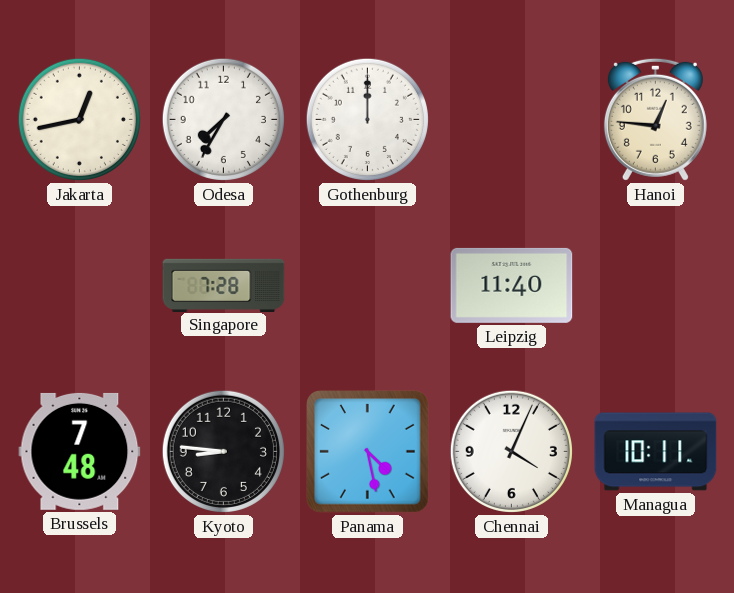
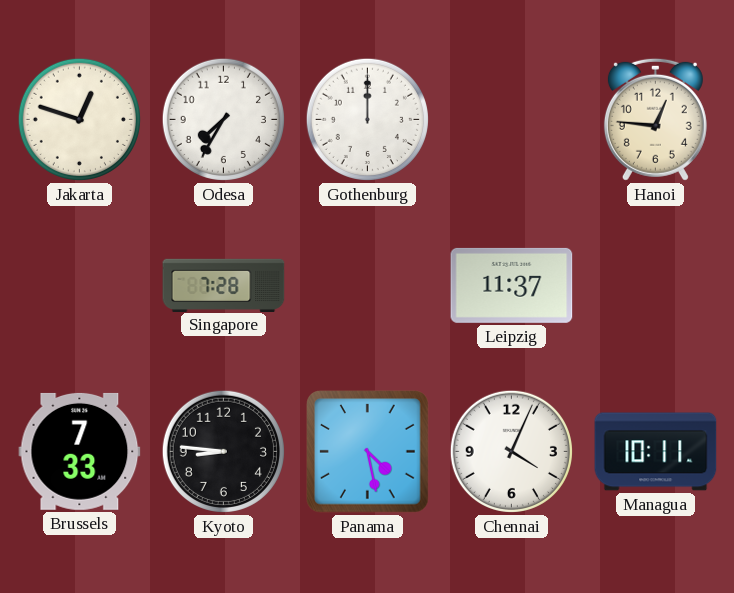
Jakarta: 12:43 -> 12:48 (79, 119)
Leipzig: 11:40 -> 11:37 (512, 285)
Brussels: 7:48 -> 7:33 (80, 451)
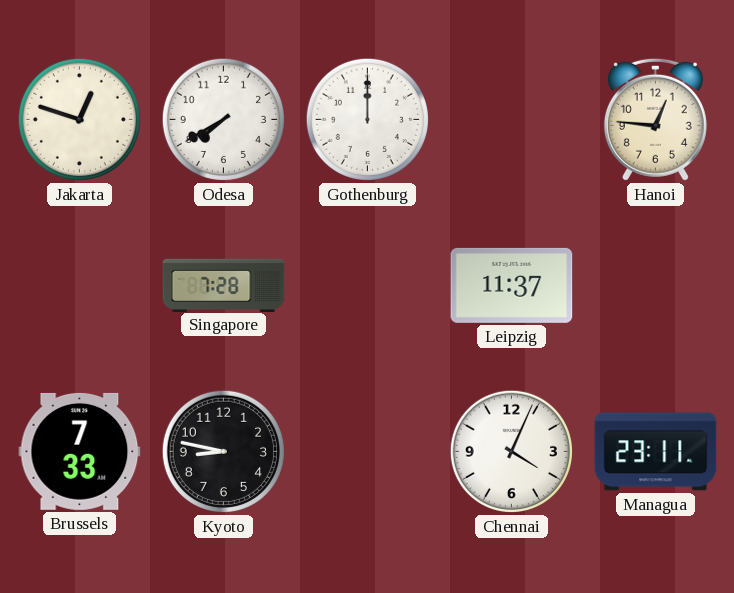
Odesa: 7:35 -> 7:40 (223, 119)
Kyoto: 8:46 -> 8:47 (223, 451)
Panama: 4:28 -> none (368, 452)
Managua: 10:11 -> 23:11 (656, 452)
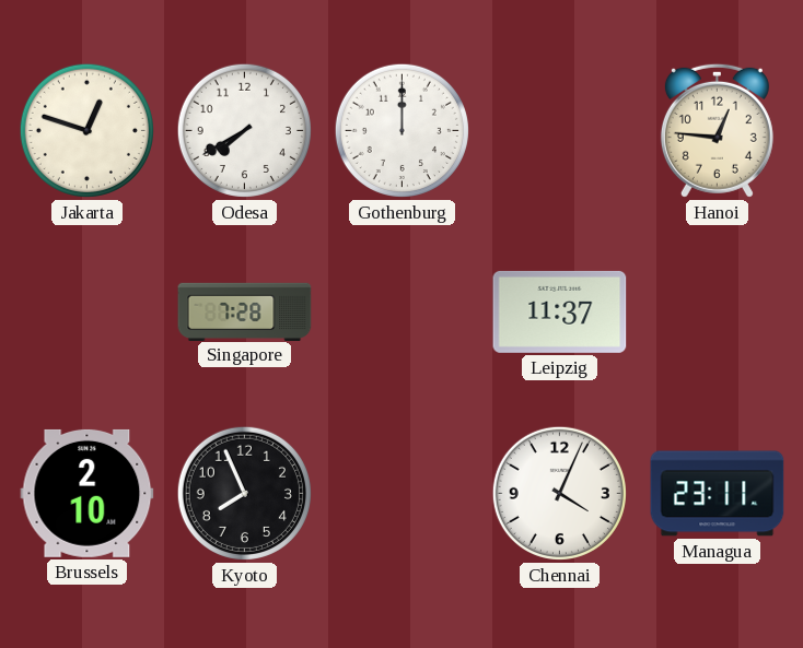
Brussels: 7:33 -> 2:10 (88, 493)
Kyoto: 8:47 -> 7:56 (244, 493)
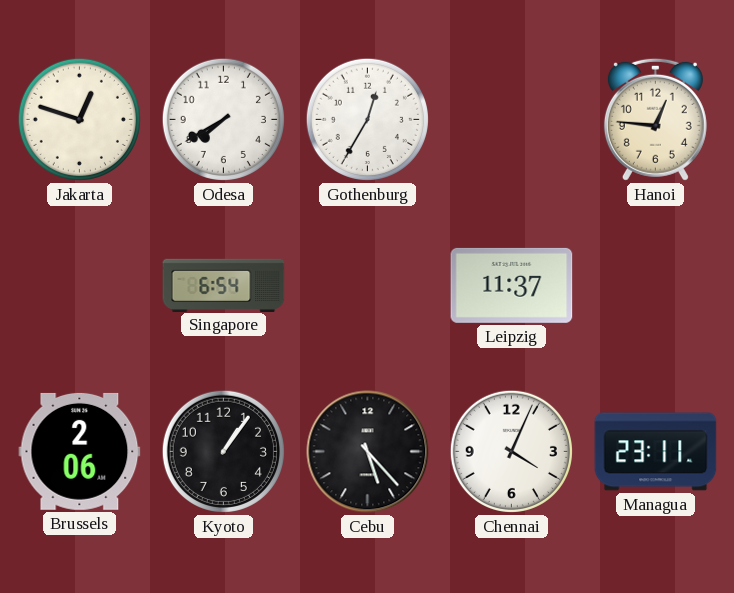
Gothenburg: 12:00 -> 12:35 (367, 119)
Singapore: 7:28 -> 6:54 (224, 285)
Brussels: 2:10 -> 2:06 (80, 451)
Kyoto: 7:56 -> 1:06 (223, 451)
Cebu: none -> 5:23 (368, 452)
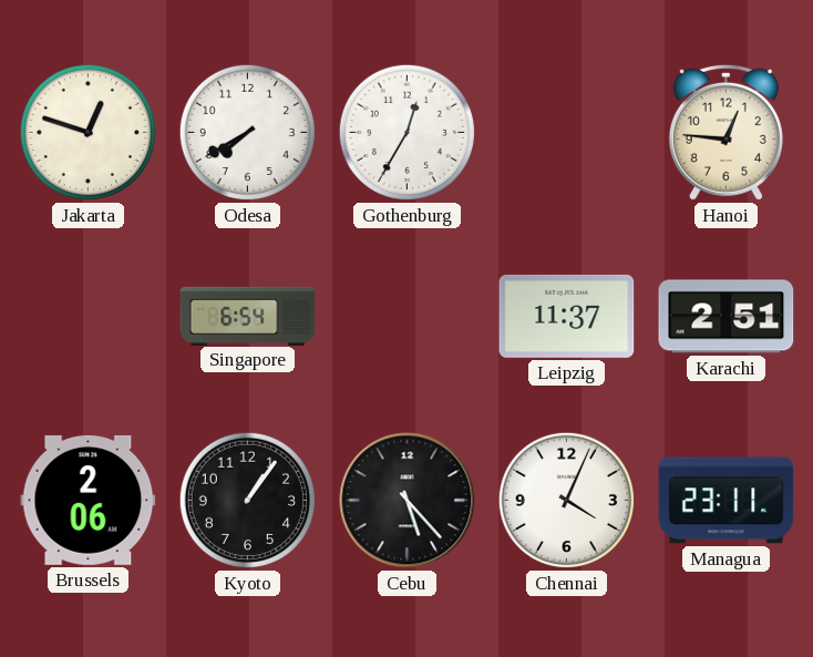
Karachi: none -> 2:51 (727, 317)
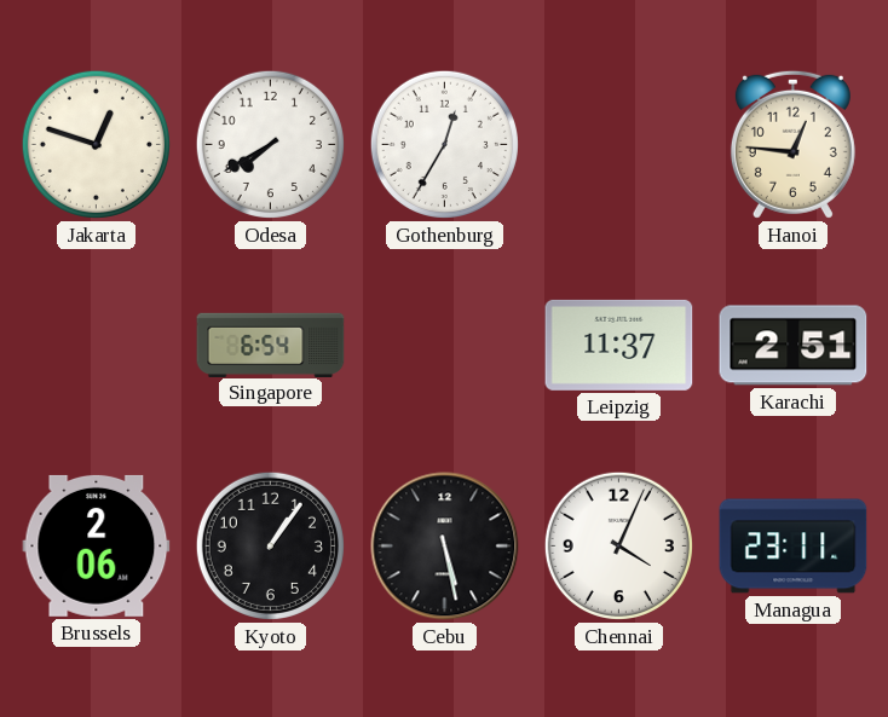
Cebu: 5:23 -> 5:28 (445, 547)
